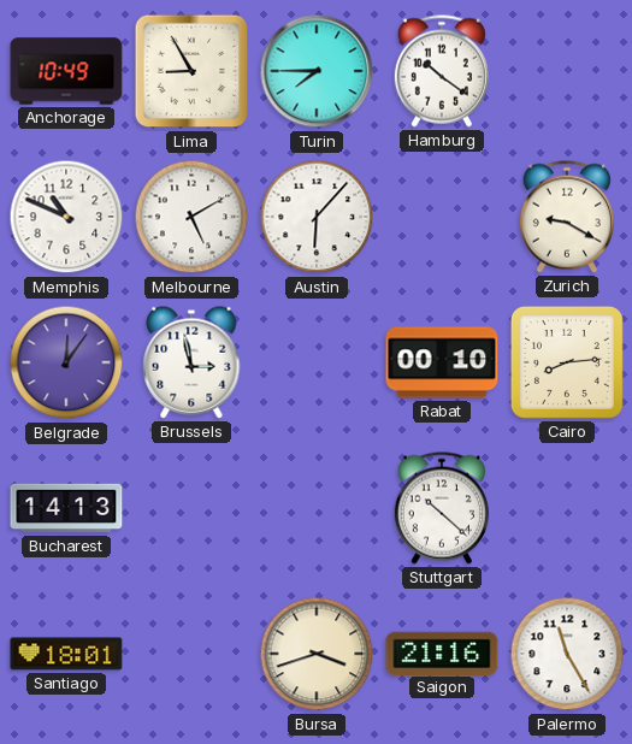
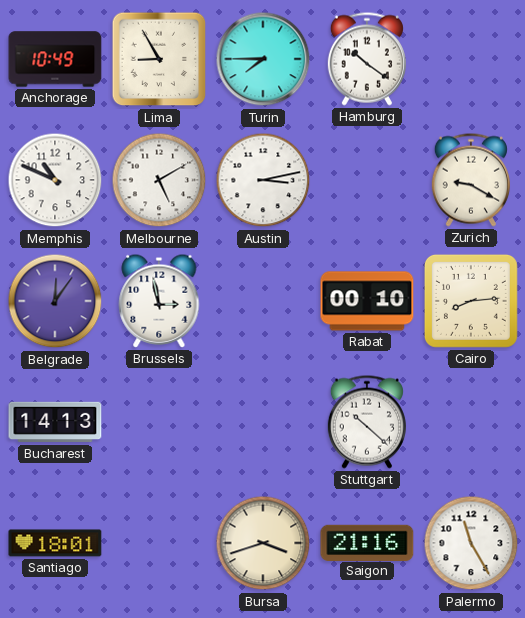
Austin: 6:07 -> 3:13 (263, 180)
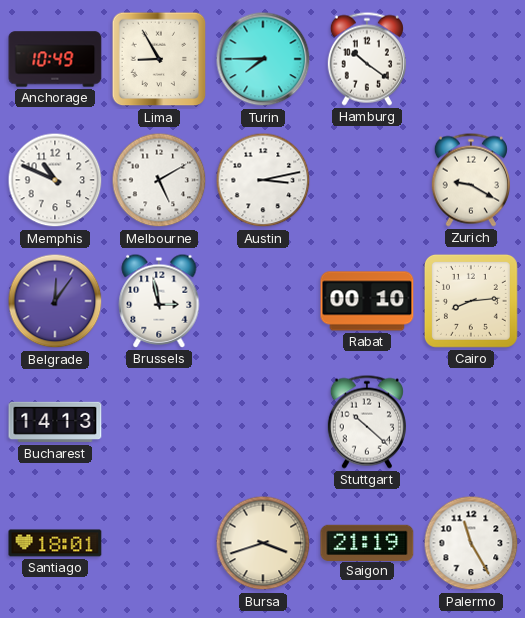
Saigon: 21:16 -> 21:19 (367, 542)
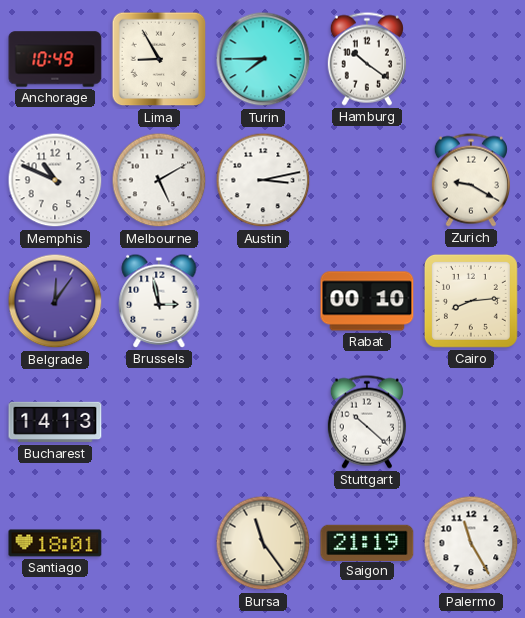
Bursa: 3:42 -> 11:24 (263, 543)
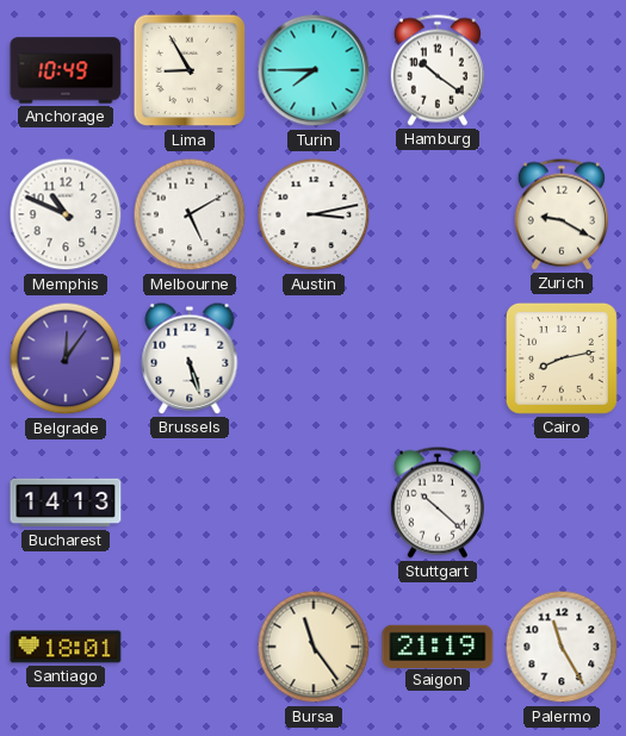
Brussels: 2:58 -> 5:27 (190, 358)
Rabat: 00:10 -> none (367, 301)
Cairo: 8:14 -> 8:13 (562, 358)
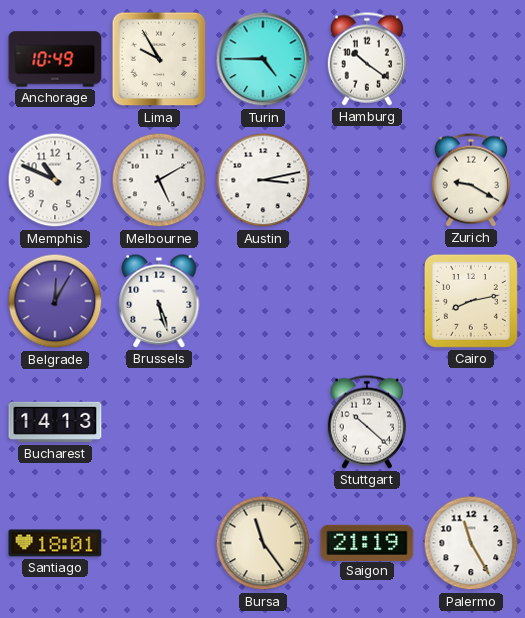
Lima: 8:55 -> 9:55 (159, 59)
Turin: 7:45 -> 4:45 (263, 59)
Belgrade: 12:06 -> 12:05 (55, 301)
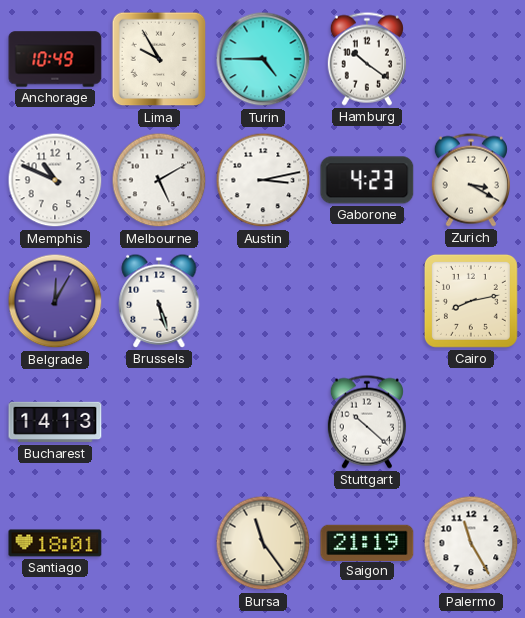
Gaborone: none -> 4:23 (367, 180)
Zurich: 9:20 -> 3:20 (471, 180)
